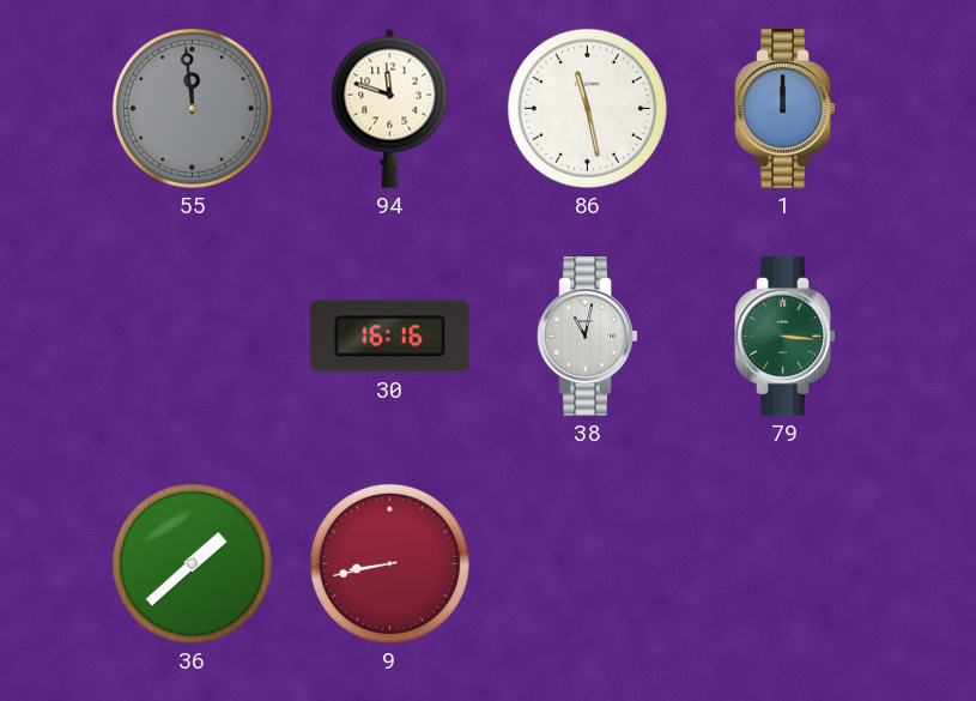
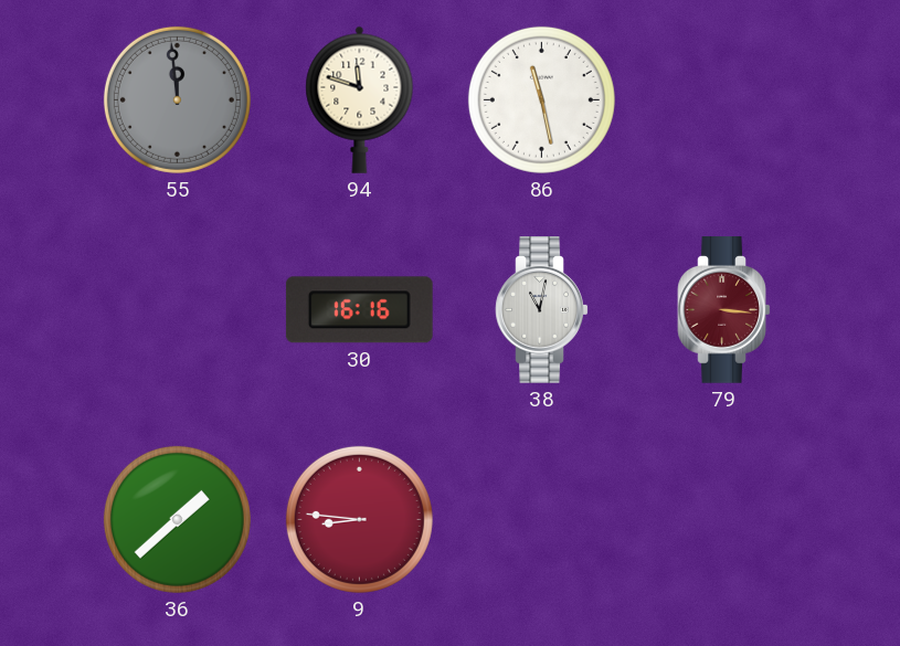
1: 12:00 -> none (786, 109)
79 dial: green -> burgundy (724, 310)
9: 8:43 -> 8:46 (359, 519)
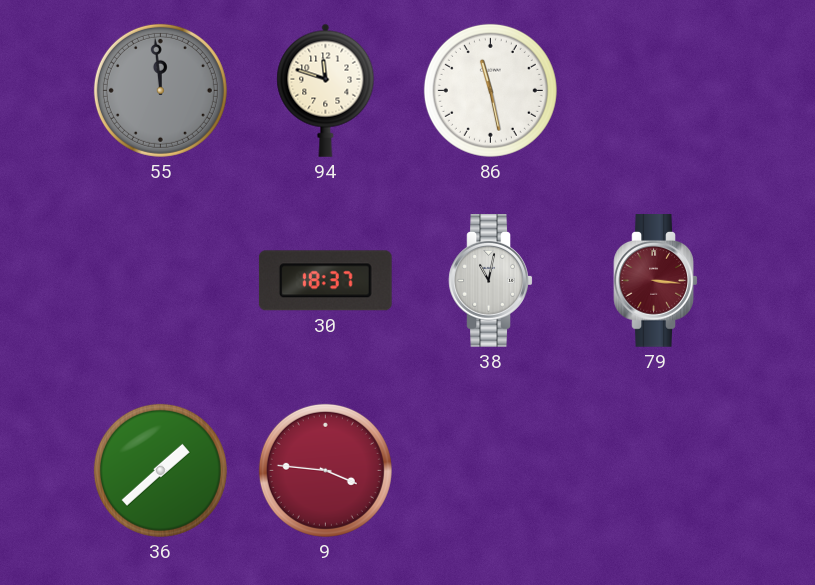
30: 16:16 -> 18:37 (325, 281)
9: 8:46 -> 3:46 (325, 470)
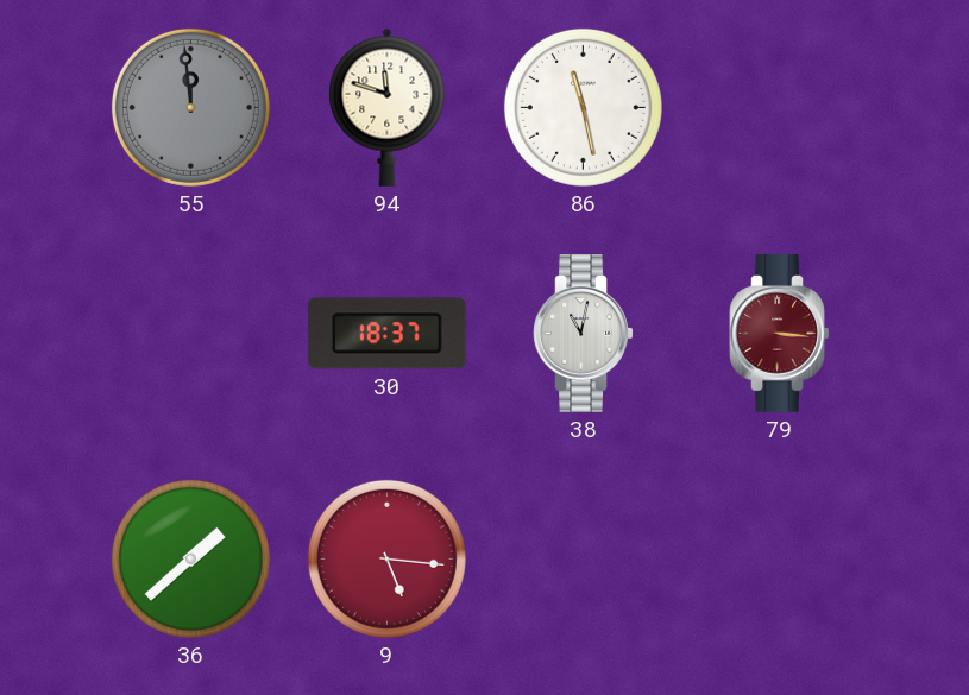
9: 3:46 -> 5:16 (386, 558)
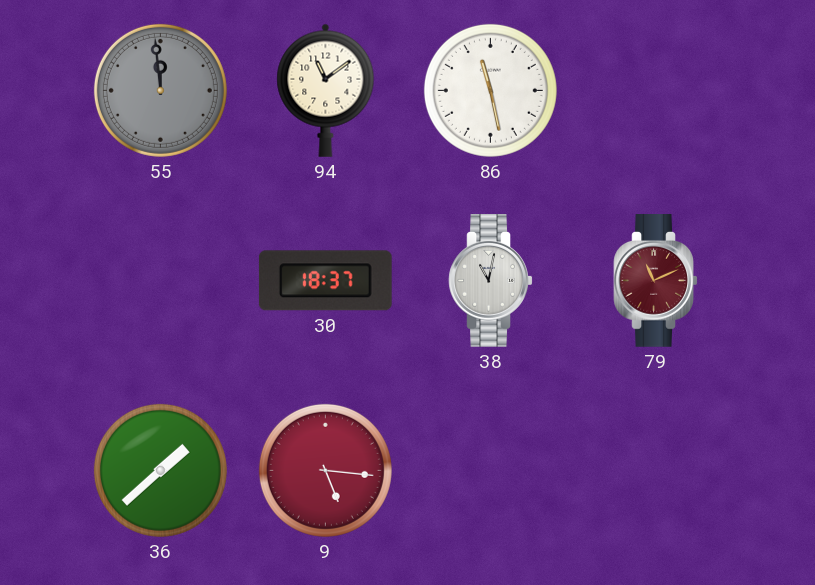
94: 11:48 -> 11:09 (326, 90)
79: 3:16 -> 11:11 (656, 281)
